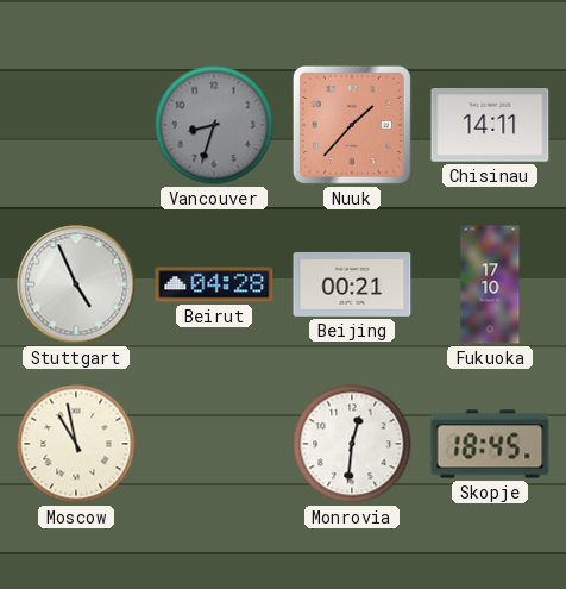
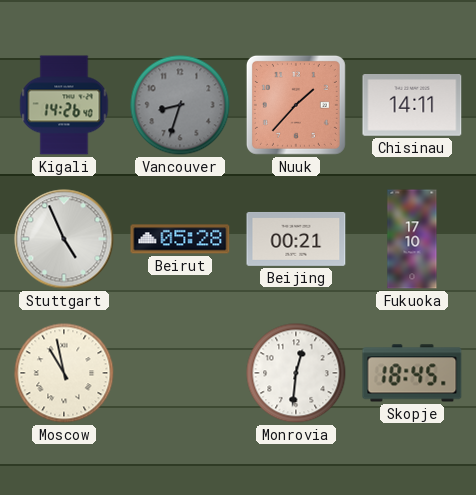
Kigali: none -> 14:26 (64, 105)
Beirut: 04:28 -> 05:28 (180, 239)
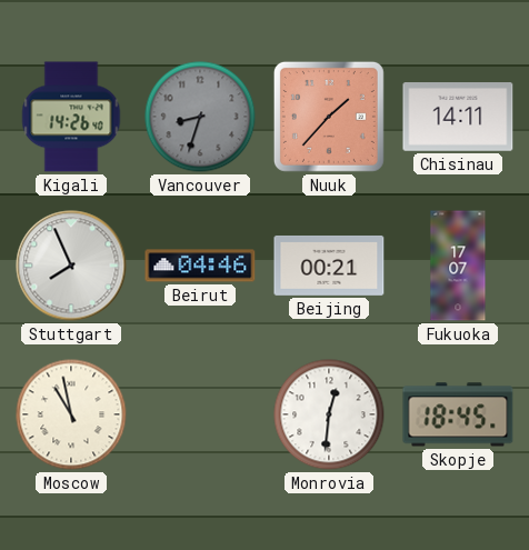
Stuttgart: 4:56 -> 7:56 (71, 266)
Beirut: 05:28 -> 04:46 (200, 266)
Fukuoka: 17:10 -> 17:07 (458, 266)
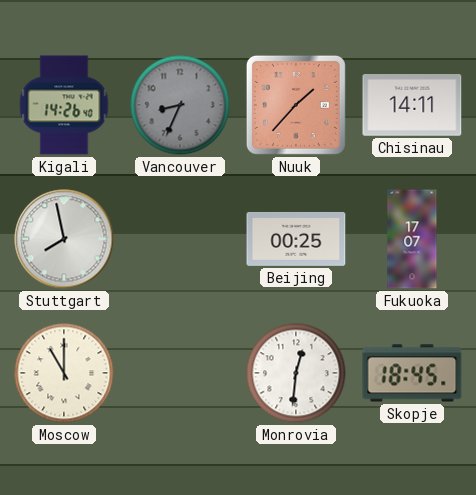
Vancouver: 8:33 -> 8:34 (180, 105)
Stuttgart: 7:56 -> 7:58 (64, 239)
Beirut: 04:46 -> none (200, 266)
Beijing: 00:21 -> 00:25 (296, 239)
Moscow: 10:58 -> 11:00 (64, 373)
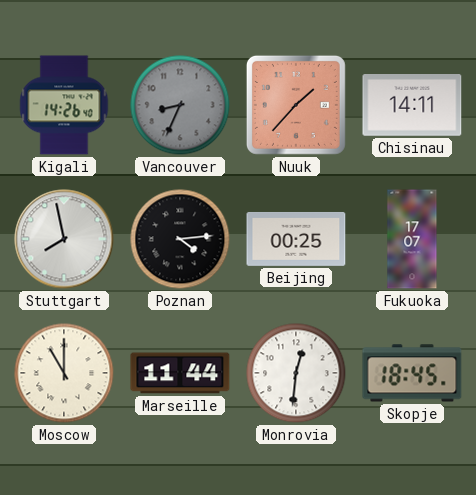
Poznan: none -> 4:14 (180, 239)
Marseille: none -> 11:44 (180, 373)
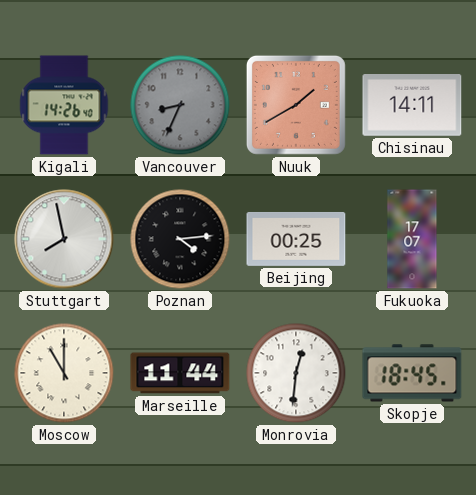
Nuuk: 1:37 -> 1:40 (296, 105)
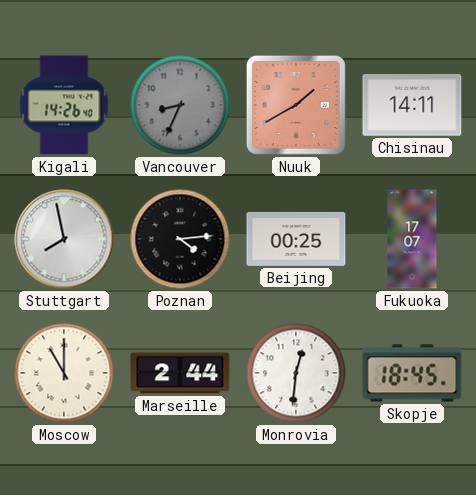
Marseille: 11:44 -> 2:44 (180, 373)
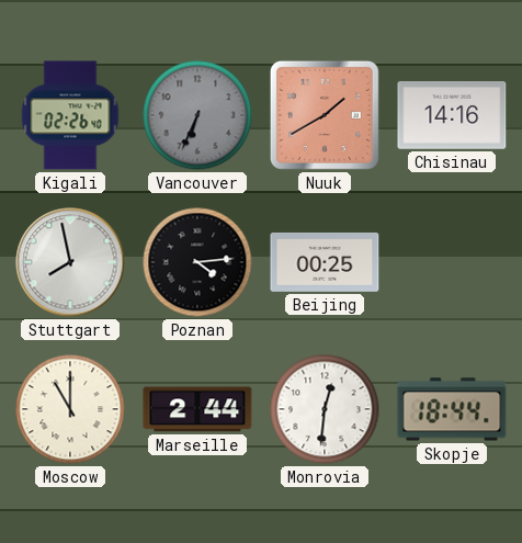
Kigali: 14:26 -> 02:26 (70, 115)
Vancouver: 8:34 -> 6:34 (197, 115)
Chisinau: 14:11 -> 14:16 (452, 116)
Fukuoka: 17:07 -> none (412, 239)
Skopje: 18:45 -> 18:44 (452, 409)
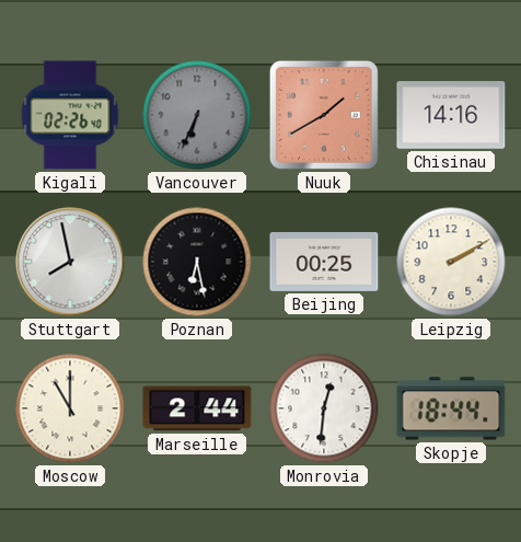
Poznan: 4:14 -> 6:28 (197, 262)
Leipzig: none -> 2:10 (451, 262)
